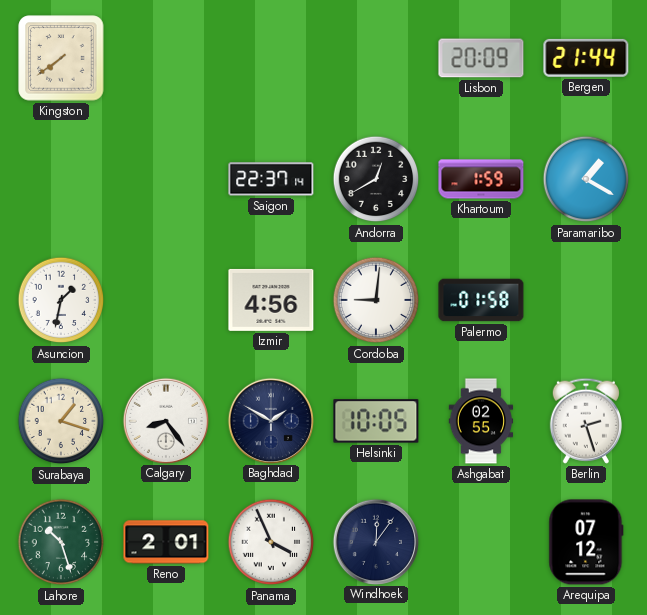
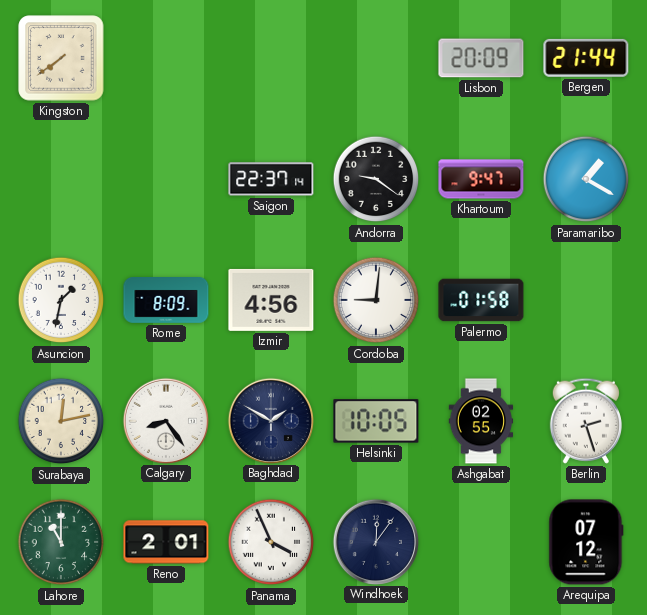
Andorra: 12:40 -> 9:21 (376, 179)
Khartoum: 1:59 -> 9:47 (481, 179)
Rome: none -> 8:09 (166, 301)
Surabaya: 1:18 -> 12:13 (61, 421)
Lahore: 10:27 -> 11:00 (61, 542)
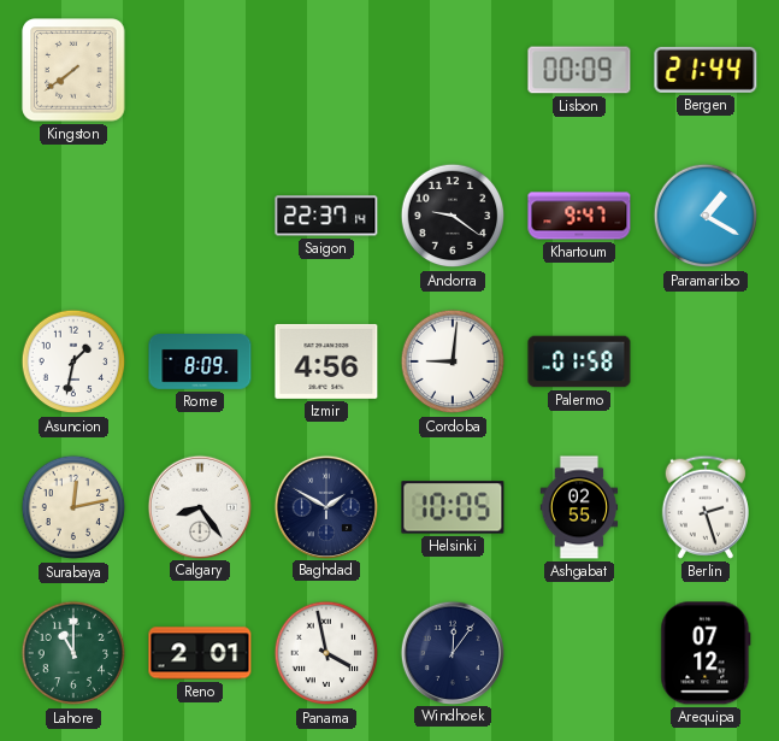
Lisbon: 20:09 -> 00:09 (579, 70)
Panama: 3:56 -> 3:58 (326, 653)
